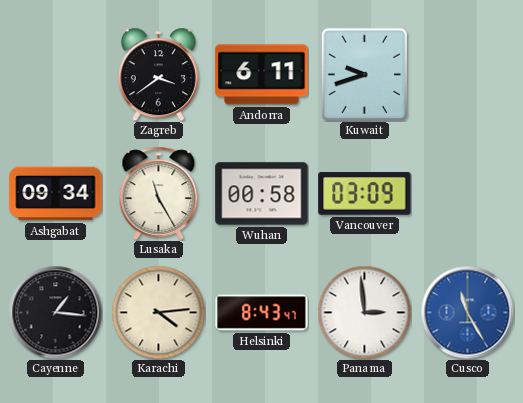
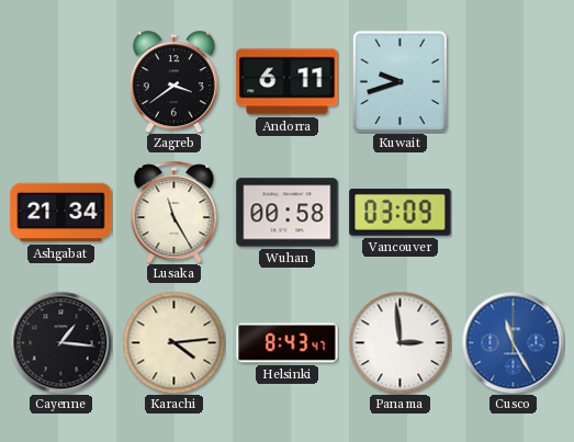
Ashgabat: 09:34 -> 21:34 (61, 213)
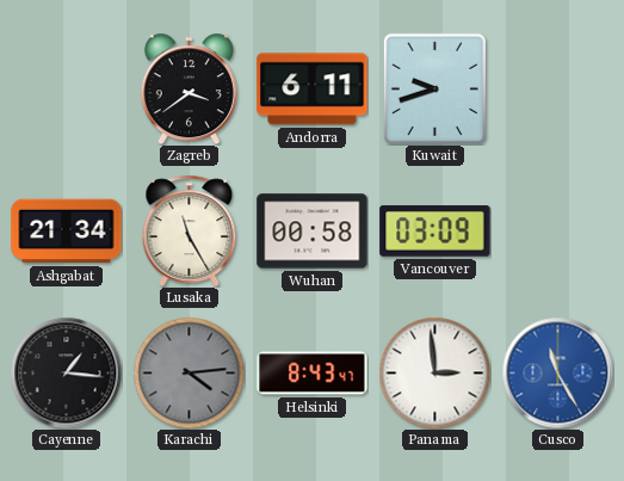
Karachi dial: cream -> grey (189, 372)
